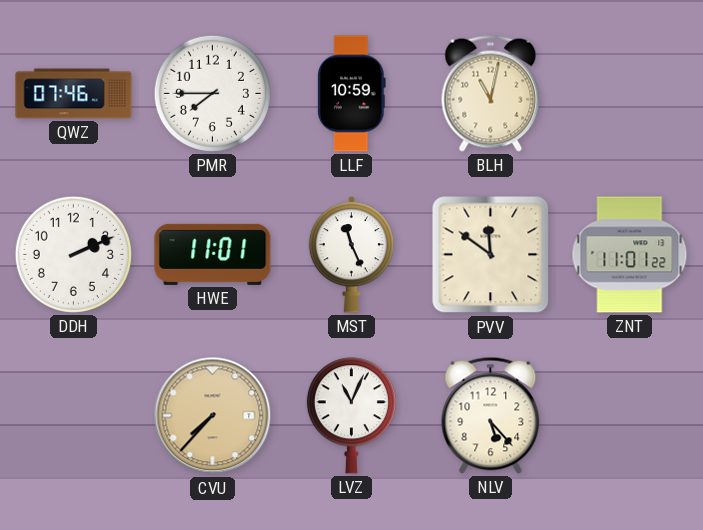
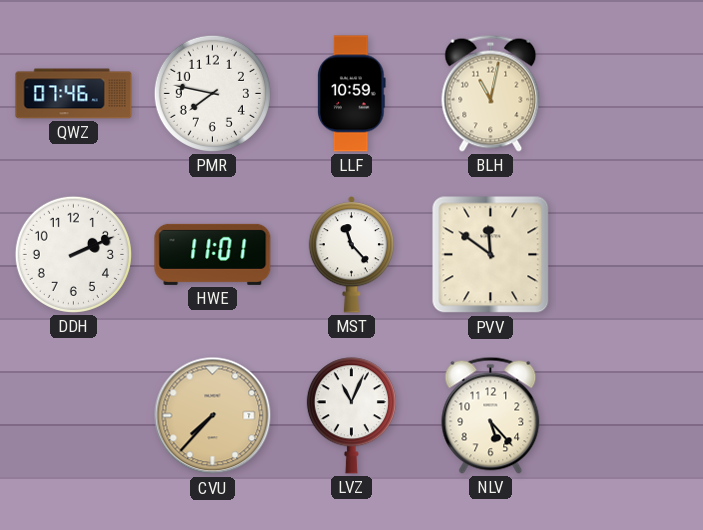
PMR: 7:45 -> 7:47 (212, 93)
MST: 11:26 -> 11:23 (351, 255)
ZNT: 11:01 -> none (630, 255)
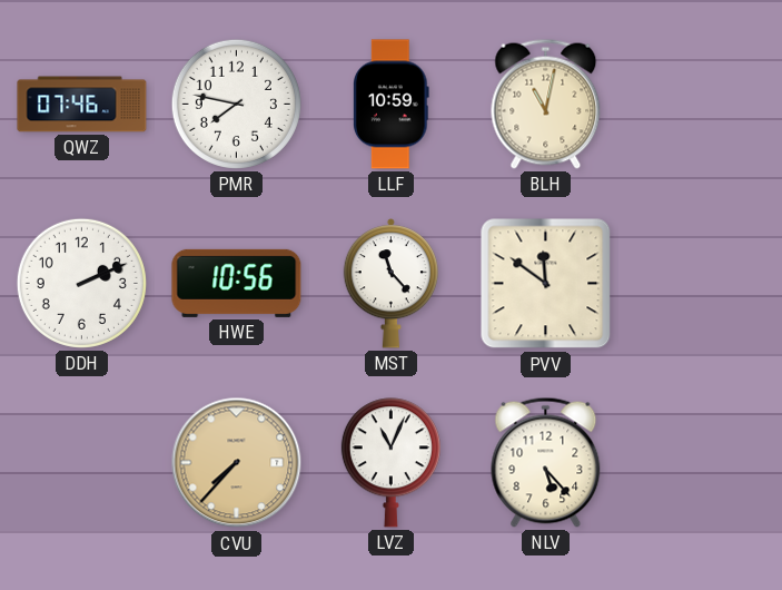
HWE: 11:01 -> 10:56 (237, 283)
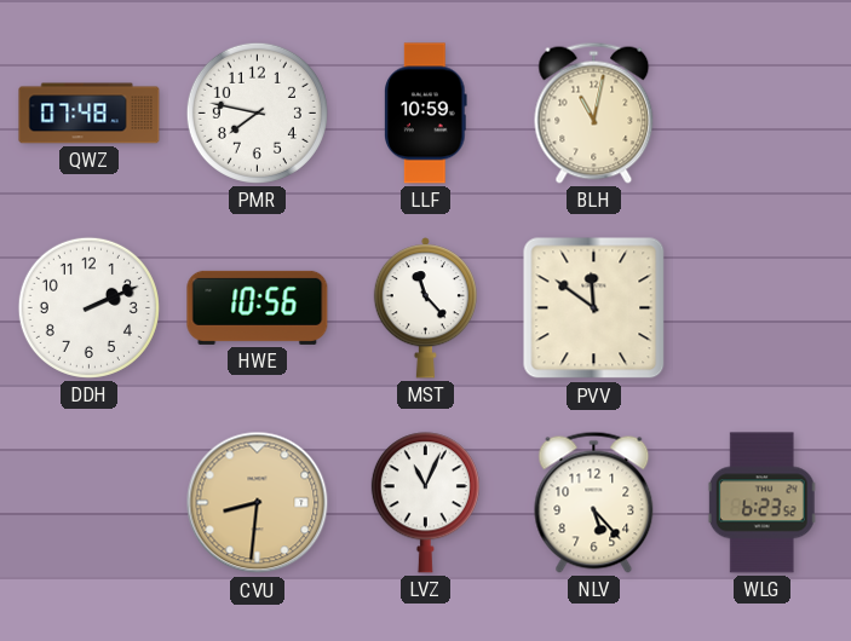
QWZ: 07:46 -> 07:48 (90, 114)
CVU: 7:37 -> 8:31 (258, 503)
WLG: none -> 6:23 (761, 503)
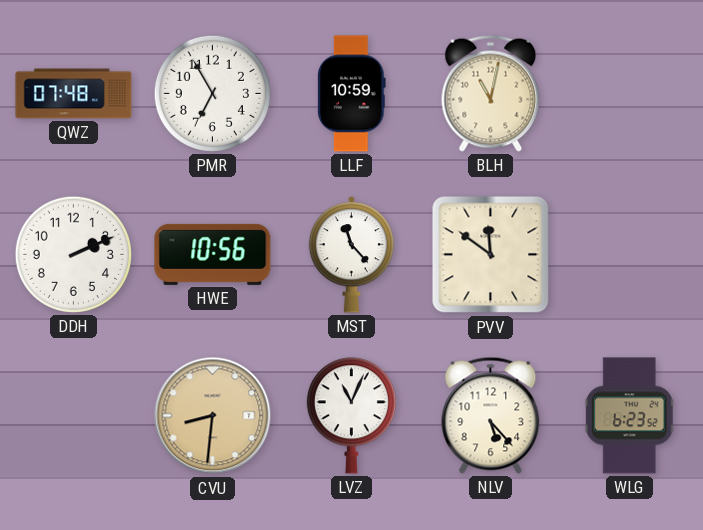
PMR: 7:47 -> 6:55 (212, 93)
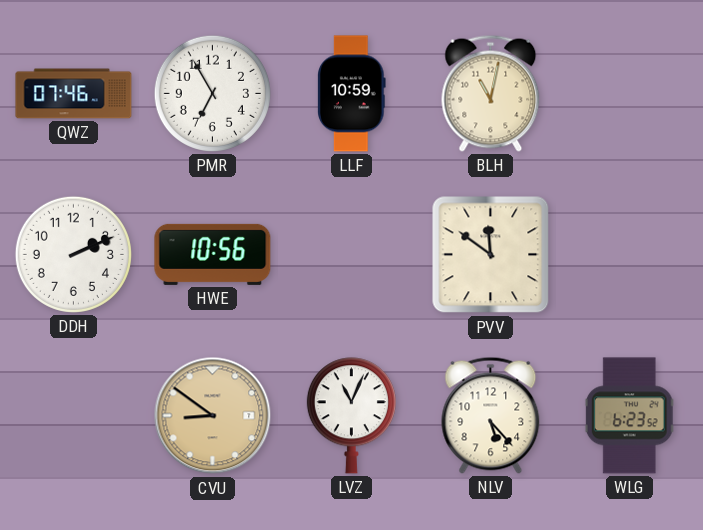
QWZ: 07:48 -> 07:46 (74, 94)
MST: 11:23 -> none (351, 255)
CVU: 8:31 -> 8:51 (213, 416)
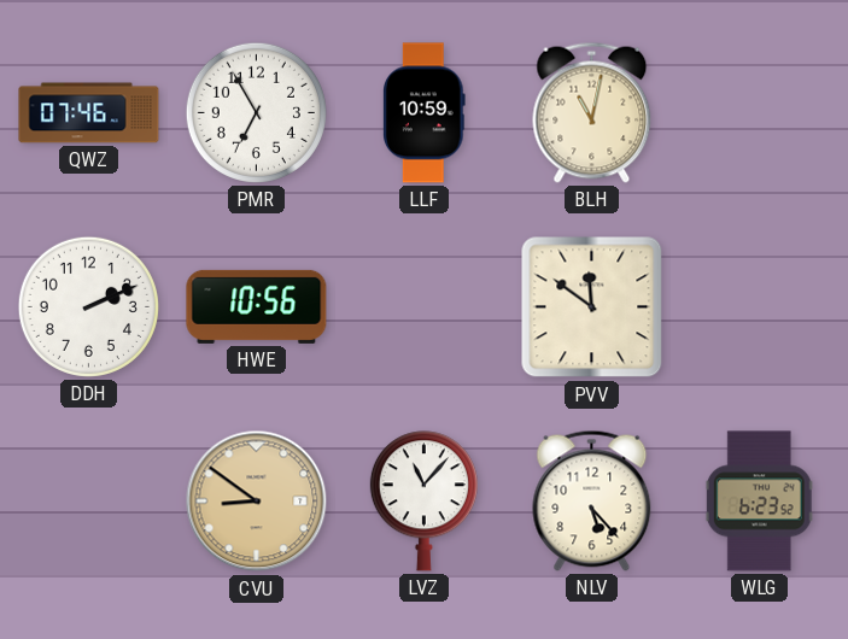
LVZ: 11:04 -> 11:07 (423, 502)
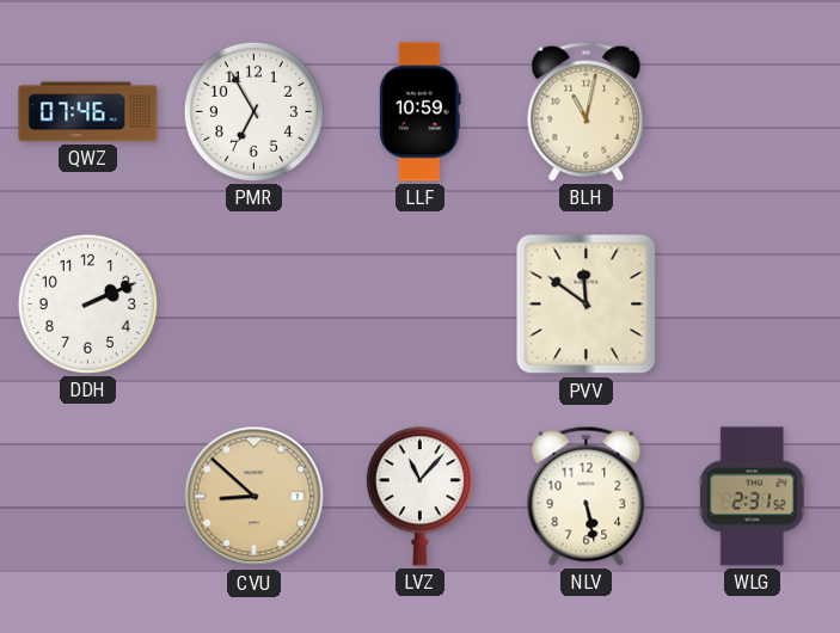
HWE: 10:56 -> none (257, 306)
CVU: 8:51 -> 8:52 (255, 497)
NLV: 5:23 -> 5:28 (587, 496)
WLG: 6:23 -> 2:31 (752, 497)
